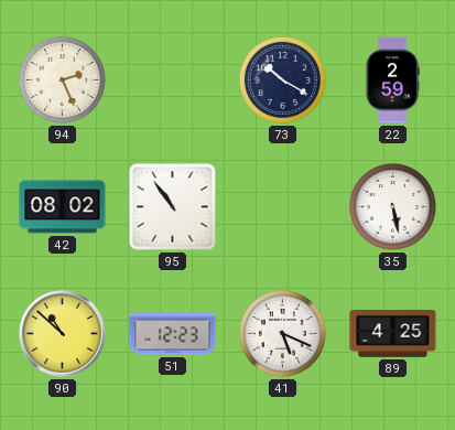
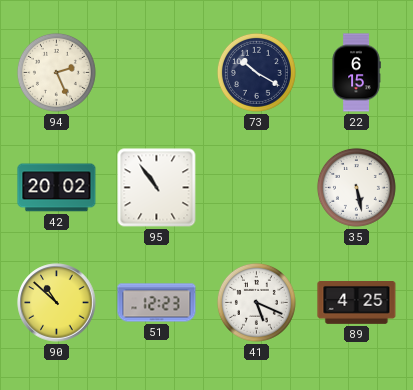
22: 2:59 -> 6:15 (356, 73)
42: 08:02 -> 20:02 (57, 188)
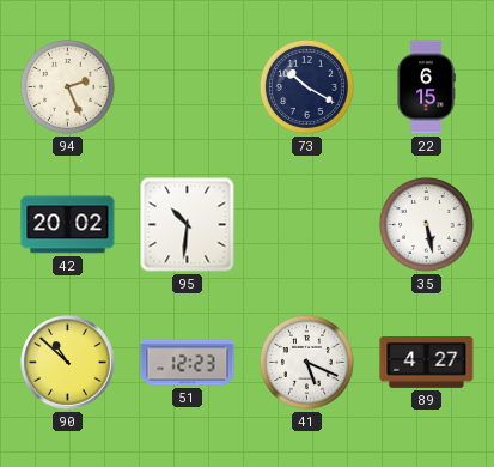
95: 10:54 -> 10:31 (188, 225)
89: 4:25 -> 4:27 (427, 363)
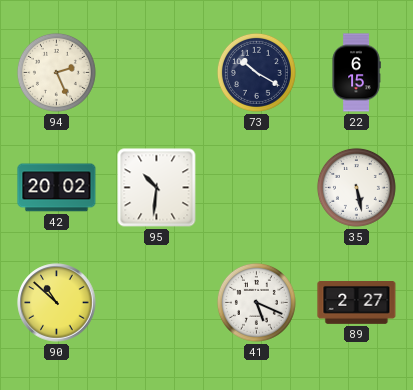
51: 12:23 -> none (188, 363)
89: 4:27 -> 2:27 (357, 303)
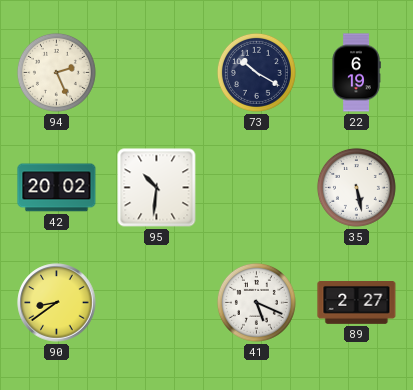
22: 6:15 -> 6:19 (356, 73)
90: 10:52 -> 8:39 (57, 303)
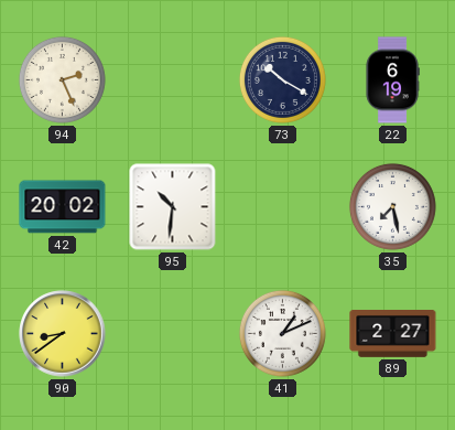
35: 5:28 -> 7:28 (392, 206)
41: 5:19 -> 1:11 (282, 333)
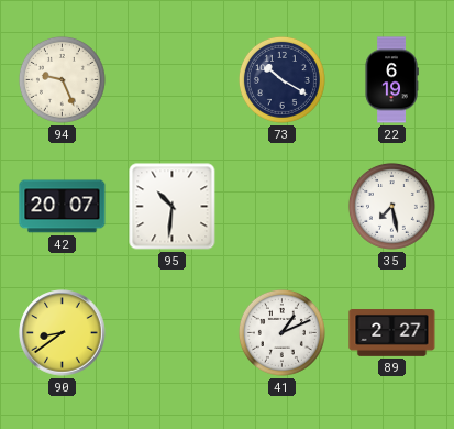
94: 2:26 -> 9:26 (62, 79)
42: 20:02 -> 20:07 (63, 207)
